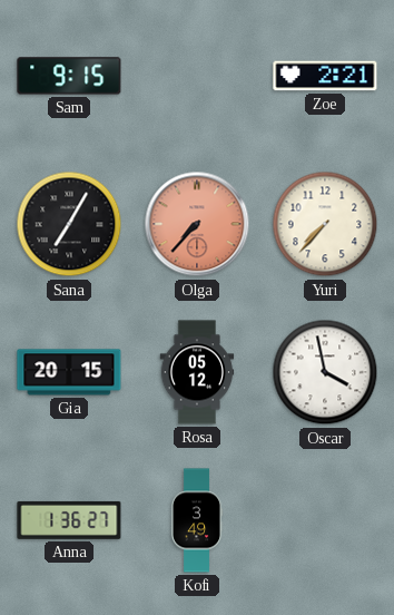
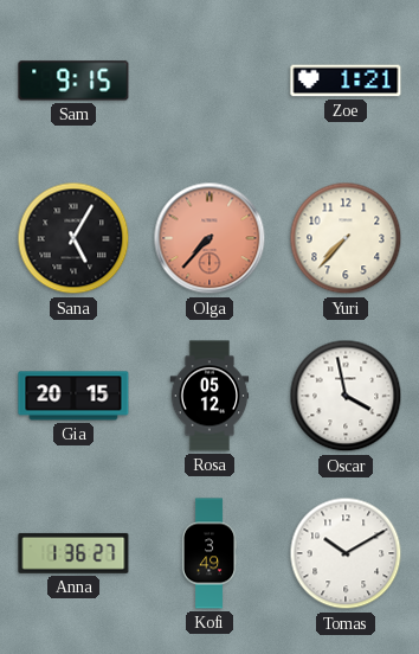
Zoe: 2:21 -> 1:21 (346, 81)
Sana: 7:05 -> 5:05 (73, 238)
Tomas: none -> 10:10 (346, 553)
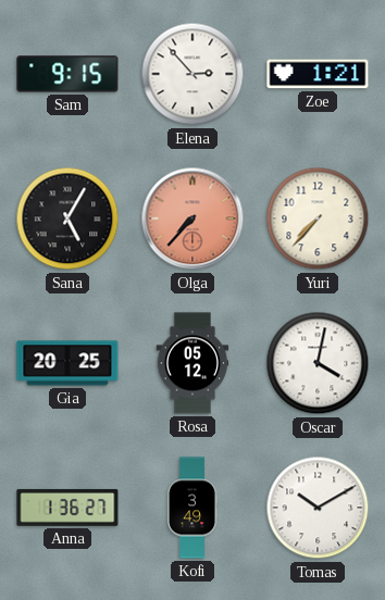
Elena: none -> 2:53 (192, 74)
Gia: 20:15 -> 20:25 (67, 363)
Oscar: 3:58 -> 4:02 (318, 363)
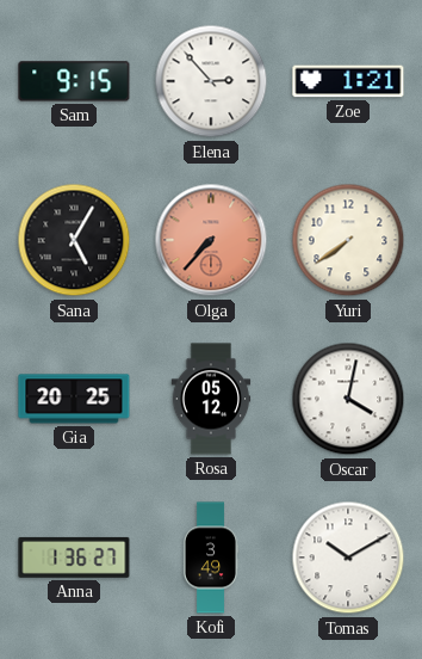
Yuri: 7:37 -> 7:39 (348, 240)
